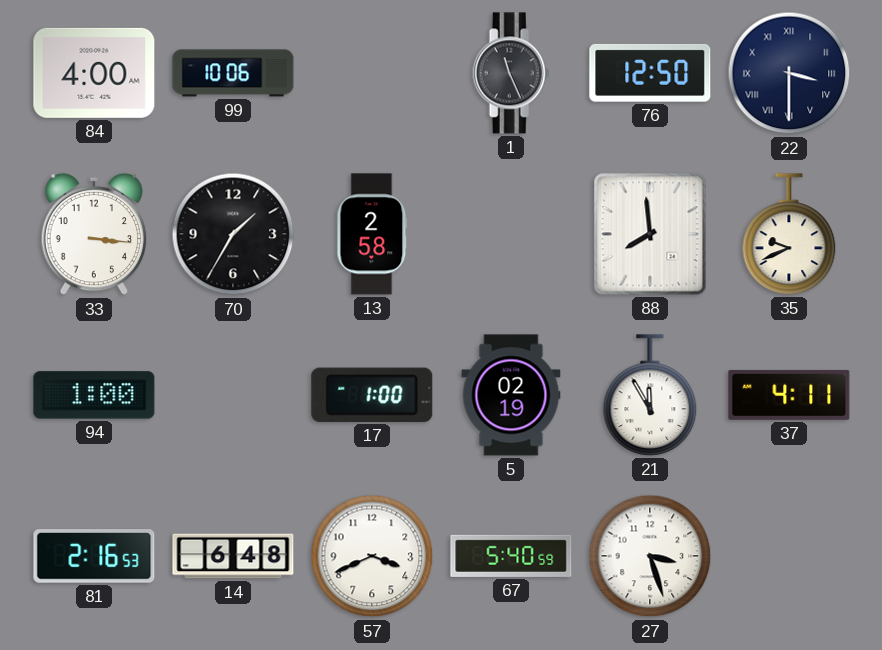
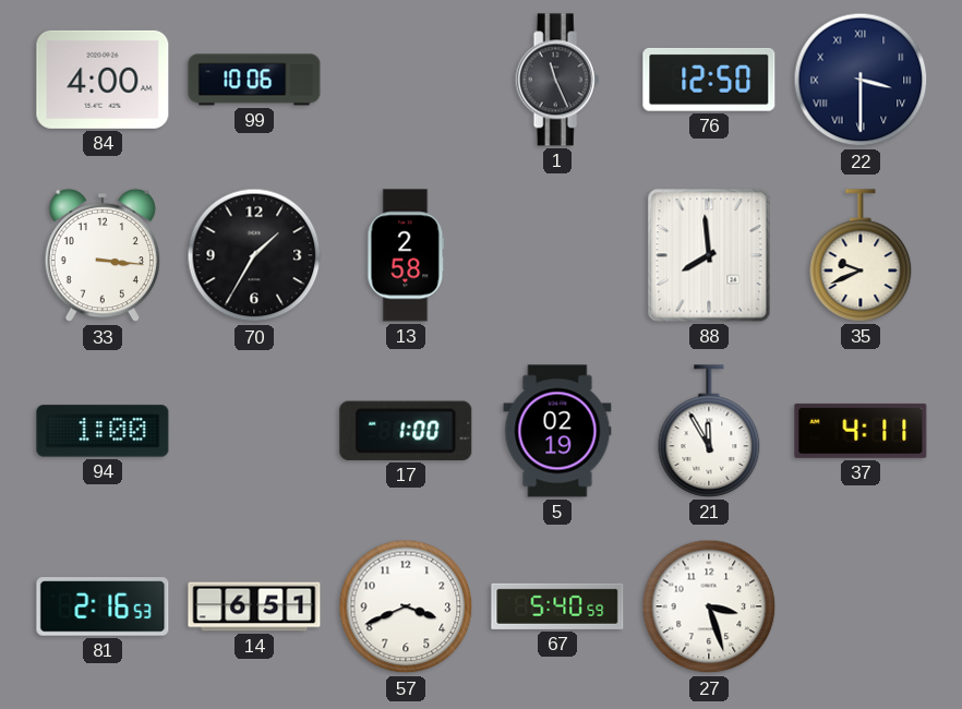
14: 6:48 -> 6:51 (254, 606)
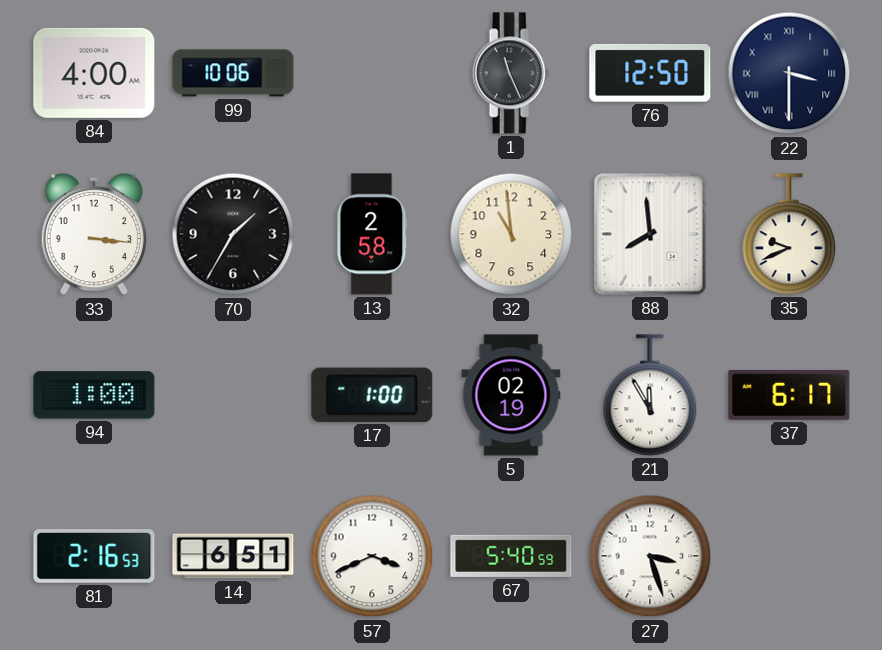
32: none -> 10:59 (511, 234)
37: 4:11 -> 6:17 (789, 395)
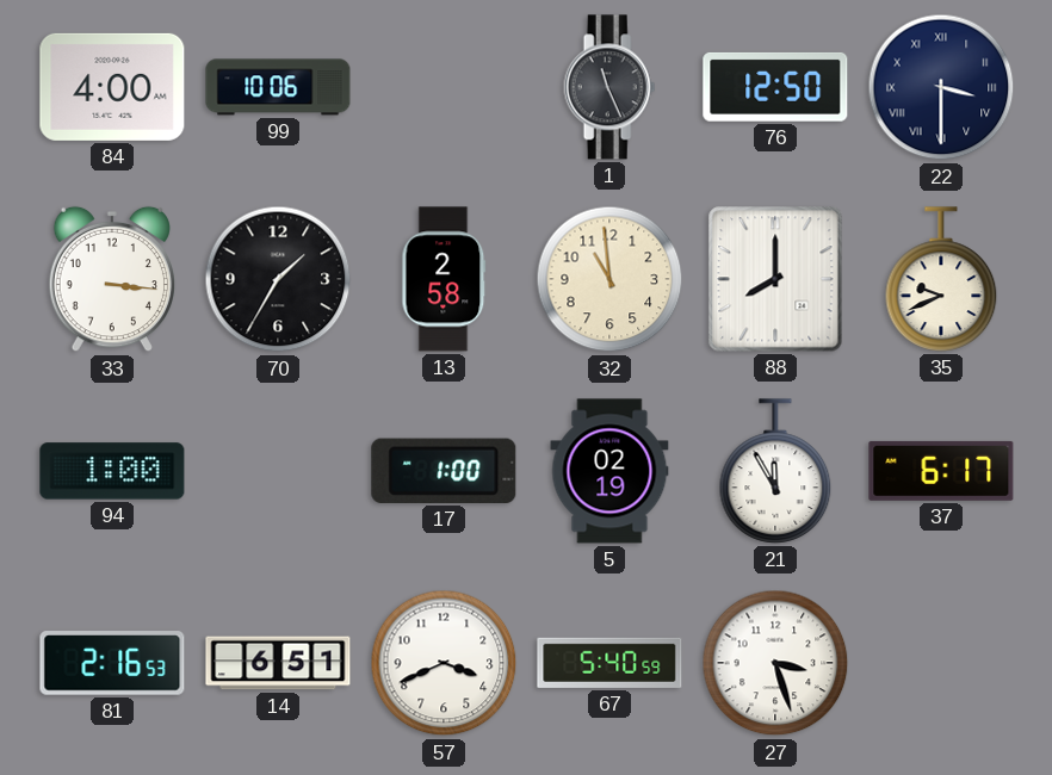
88: 7:59 -> 8:00 (775, 279)
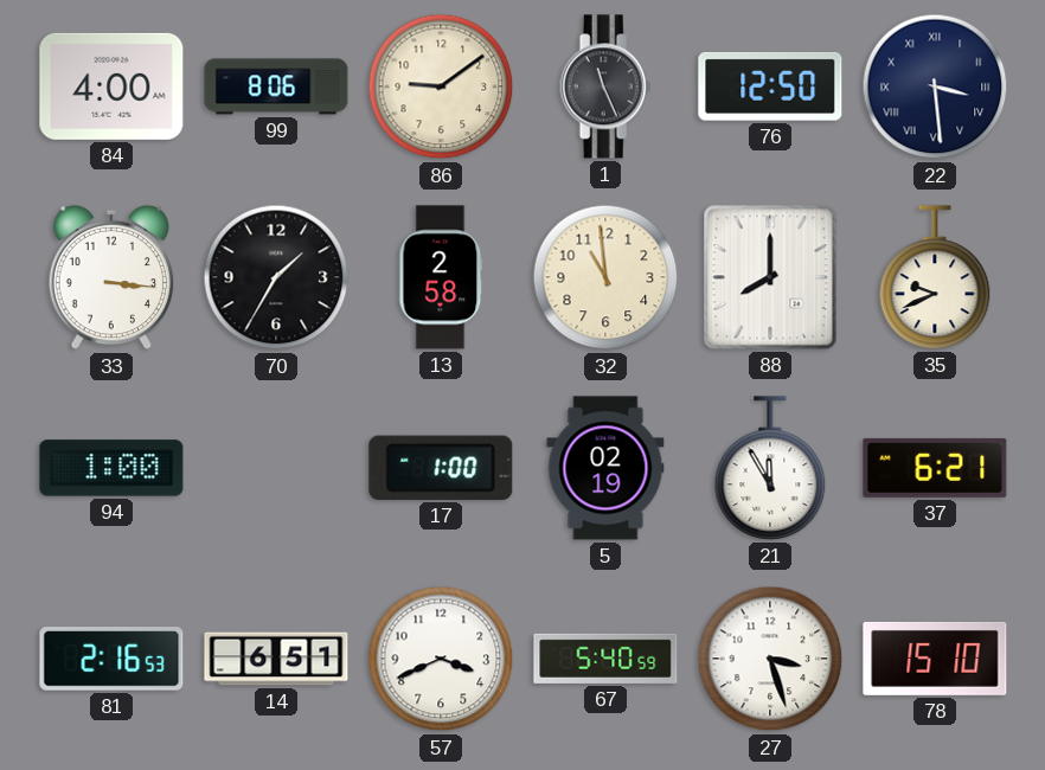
99: 10:06 -> 8:06 (276, 86)
86: none -> 9:09 (441, 86)
22: 3:30 -> 3:29 (935, 86)
37: 6:17 -> 6:21 (935, 468)
78: none -> 15:10 (935, 659)
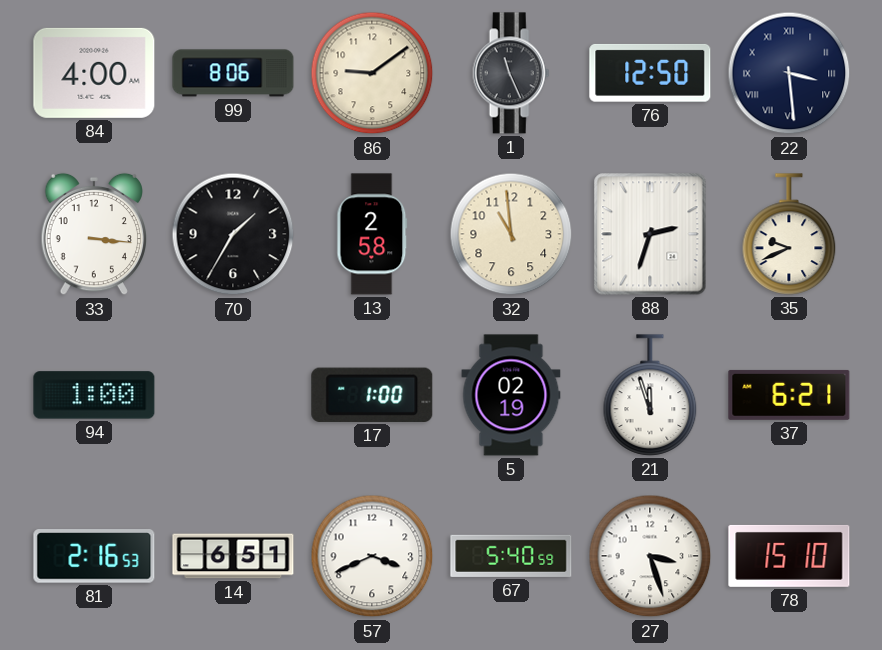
88: 8:00 -> 2:33 (650, 234)
21: 11:55 -> 11:57 (650, 395)
